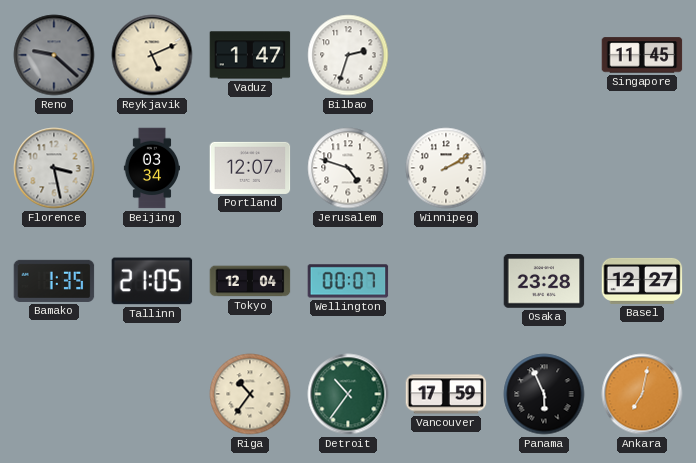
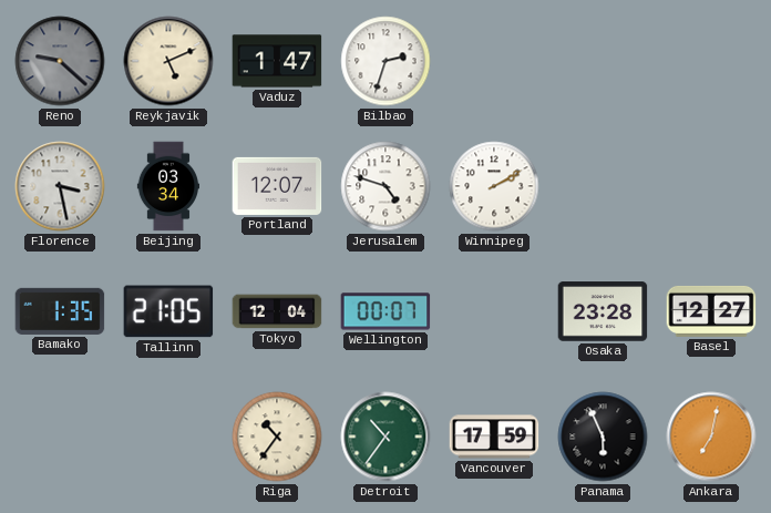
Singapore: 11:45 -> none (642, 55)
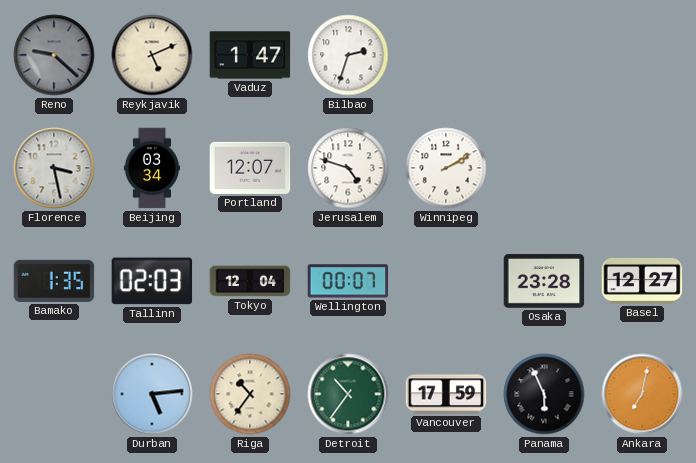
Tallinn: 21:05 -> 02:03 (152, 281)
Durban: none -> 5:14 (152, 394)
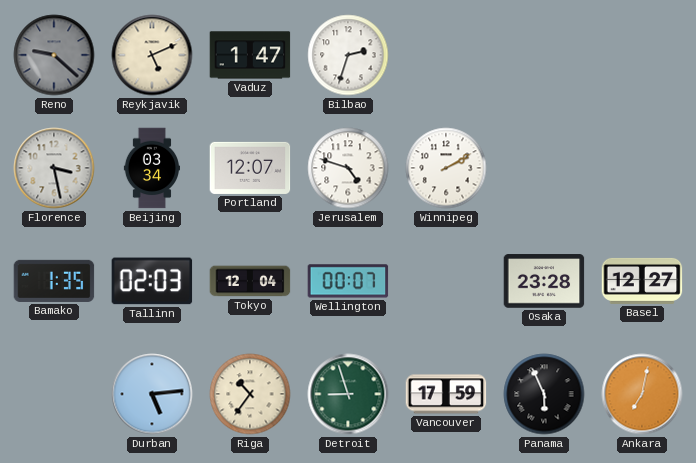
Detroit: 10:36 -> 8:57 (348, 394)
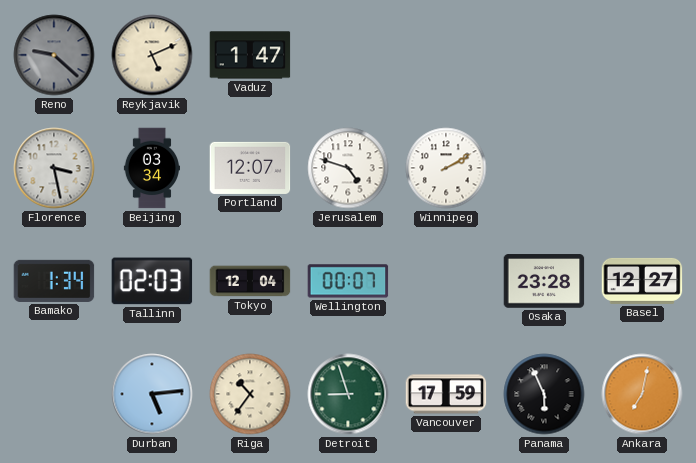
Bilbao: 2:33 -> none (348, 55)
Bamako: 1:35 -> 1:34 (54, 281)
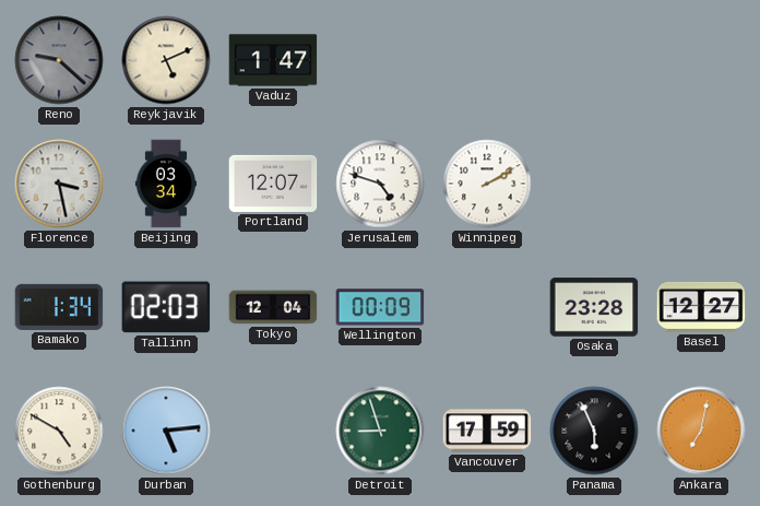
Wellington: 00:07 -> 00:09 (380, 307)
Gothenburg: none -> 4:50 (59, 431)
Riga: 10:36 -> none (250, 394)
